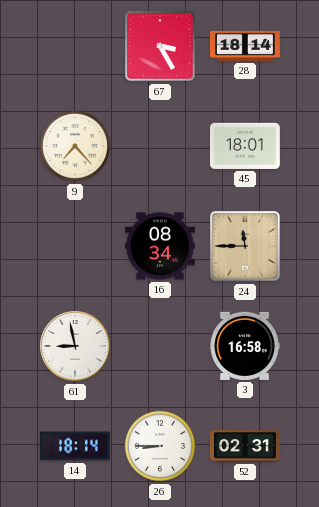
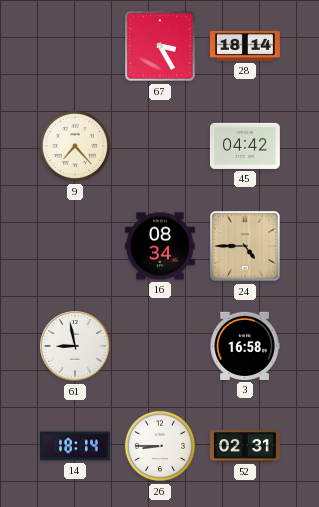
45: 18:01 -> 04:42 (245, 146)
24: 11:45 -> 4:45 (245, 246)
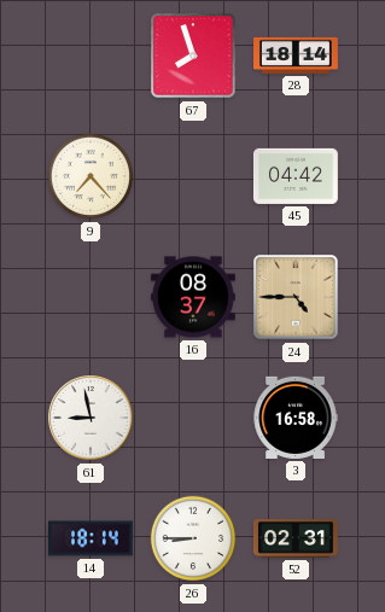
67: 3:25 -> 7:57 (193, 56)
16: 08:34 -> 08:37 (193, 297)
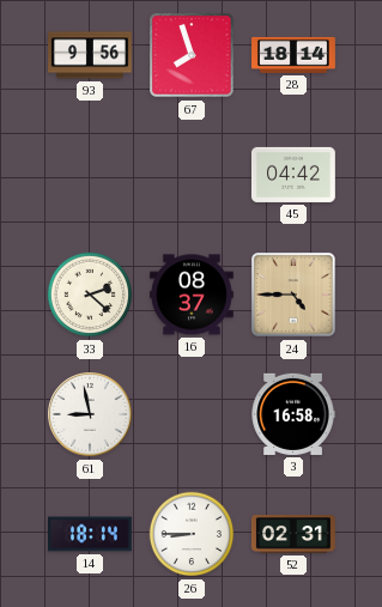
93: none -> 9:56 (91, 55)
9: 7:23 -> none (91, 176)
33: none -> 2:22 (90, 295)
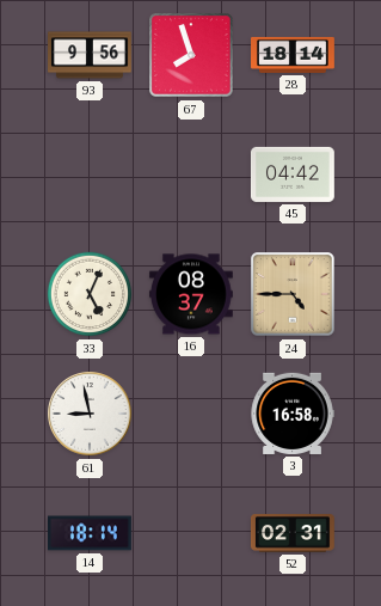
33: 2:22 -> 5:04 (90, 294)
26: 8:45 -> none (192, 534)
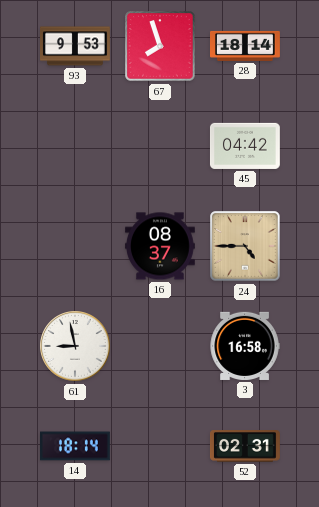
93: 9:56 -> 9:53 (76, 46)
33: 5:04 -> none (90, 294)
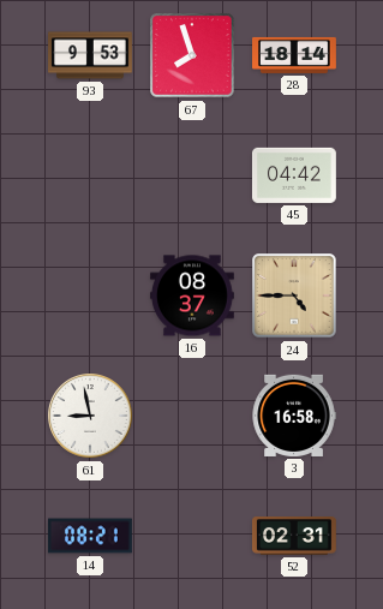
14: 18:14 -> 08:21 (91, 536)
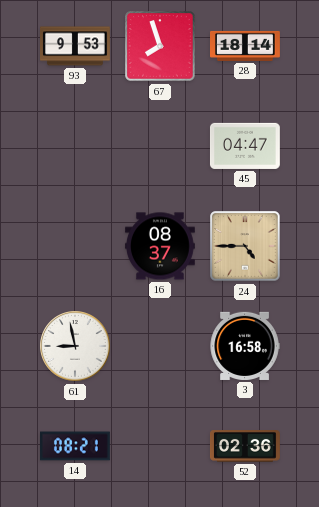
45: 04:42 -> 04:47 (245, 146)
52: 02:31 -> 02:36 (245, 446)
